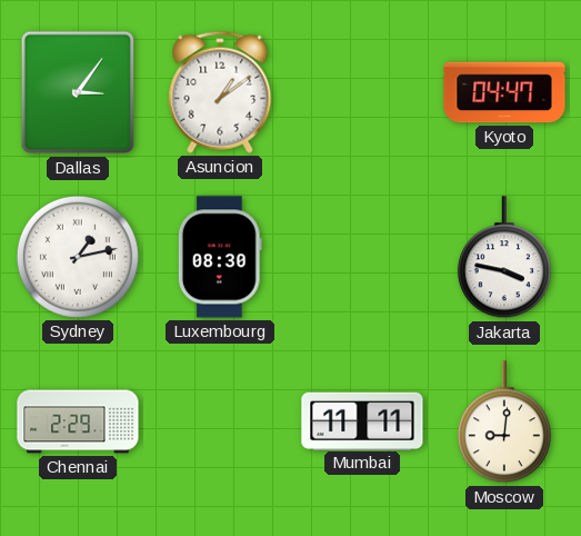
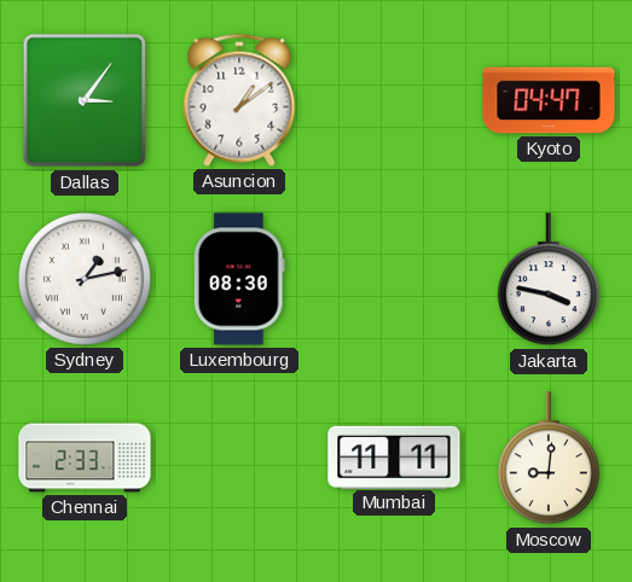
Chennai: 2:29 -> 2:33 (85, 458)
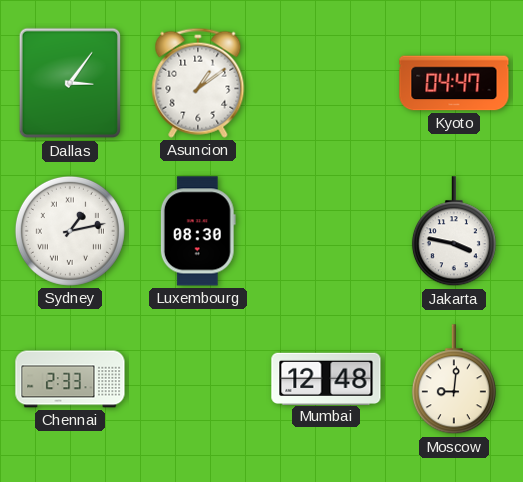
Mumbai: 11:11 -> 12:48 (326, 378)
